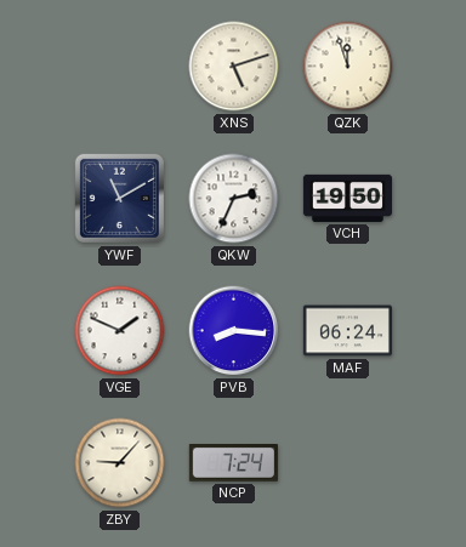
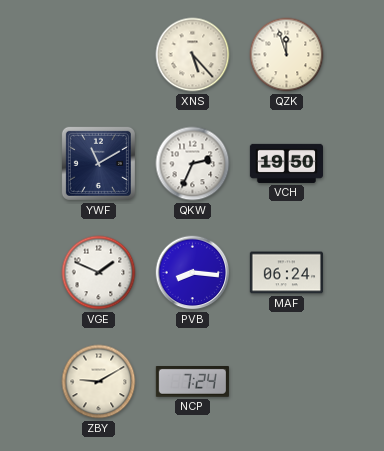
XNS: 5:12 -> 5:23 (193, 55)
ZBY: 9:07 -> 9:10 (99, 382)
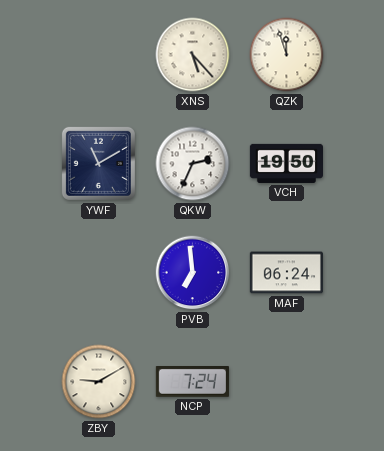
VGE: 1:49 -> none (99, 273)
PVB: 8:16 -> 6:59 (193, 273)
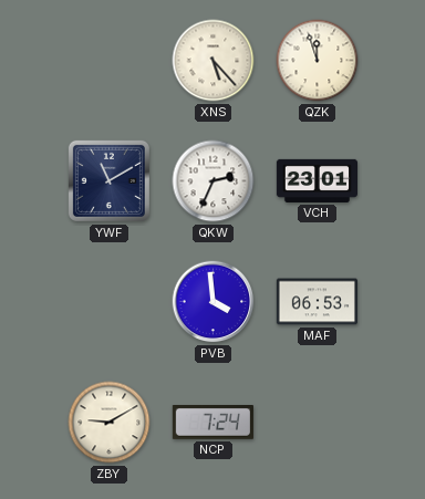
VCH: 19:50 -> 23:01 (317, 180)
PVB: 6:59 -> 3:59 (214, 302)
MAF: 06:24 -> 06:53 (317, 302)
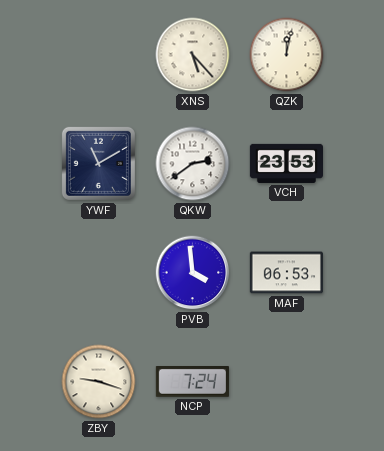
QZK: 11:57 -> 12:02 (287, 55)
QKW: 2:34 -> 2:39 (193, 164)
VCH: 23:01 -> 23:53 (286, 163)
ZBY: 9:10 -> 9:18 (99, 382)
